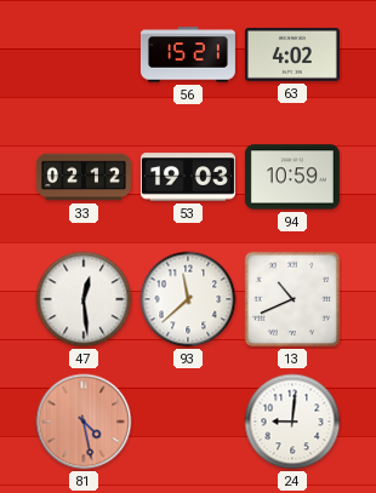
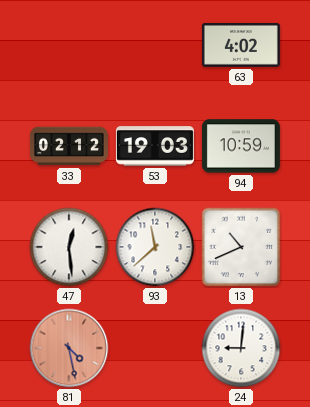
56: 15:21 -> none (188, 55)
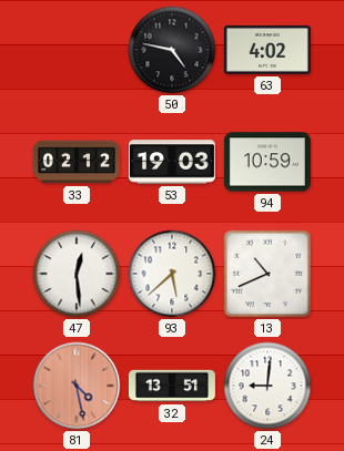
50: none -> 4:47 (172, 50)
93: 11:38 -> 5:38 (172, 274)
32: none -> 13:51 (172, 386)
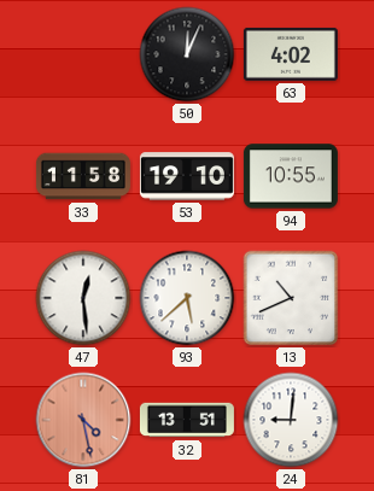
50: 4:47 -> 12:04 (187, 54)
33: 02:12 -> 11:58 (83, 176)
53: 19:03 -> 19:10 (187, 176)
94: 10:59 -> 10:55 (291, 176)
